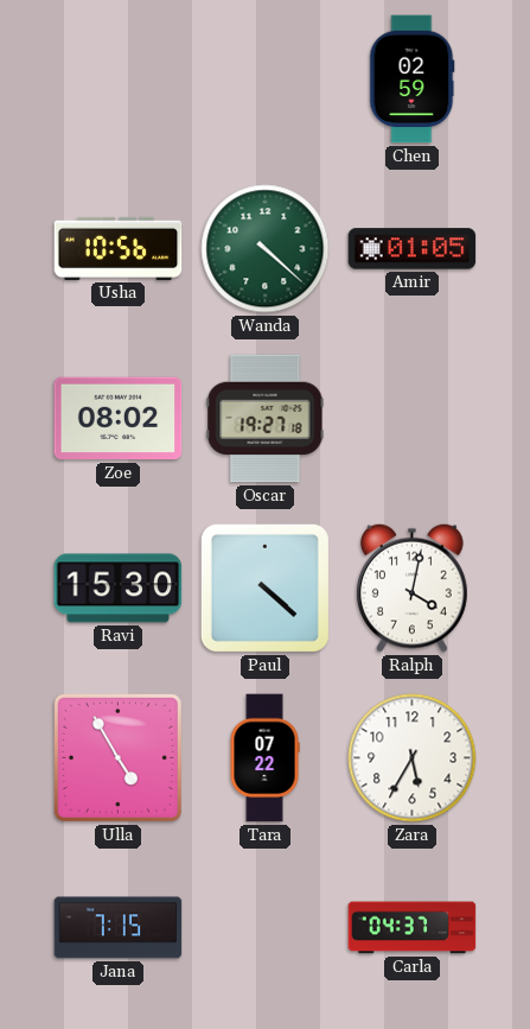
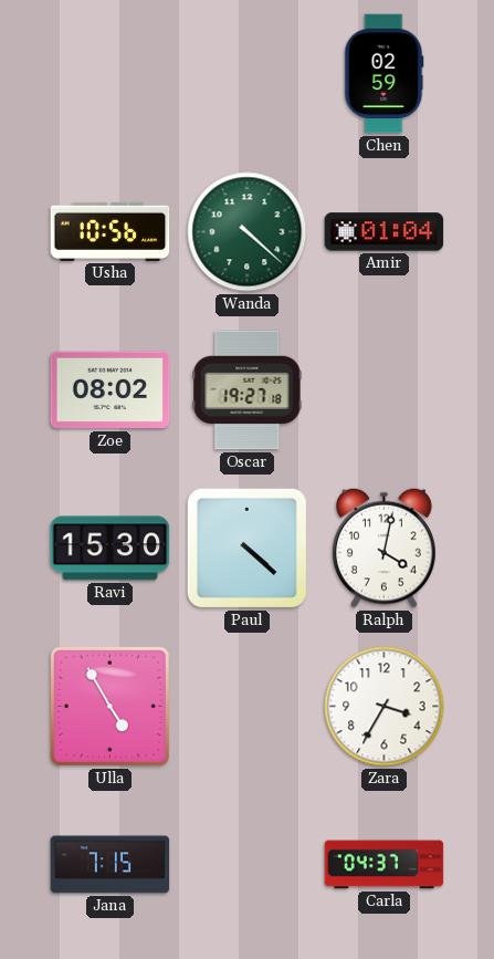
Amir: 01:05 -> 01:04 (385, 232)
Tara: 07:22 -> none (264, 758)
Zara: 5:35 -> 3:35 (385, 707)
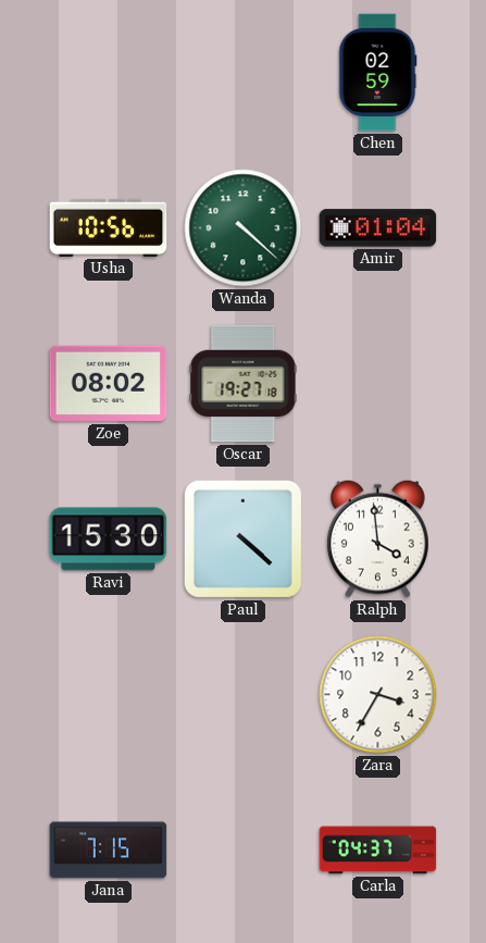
Ralph: 4:02 -> 3:59 (377, 538)
Ulla: 4:55 -> none (109, 706)
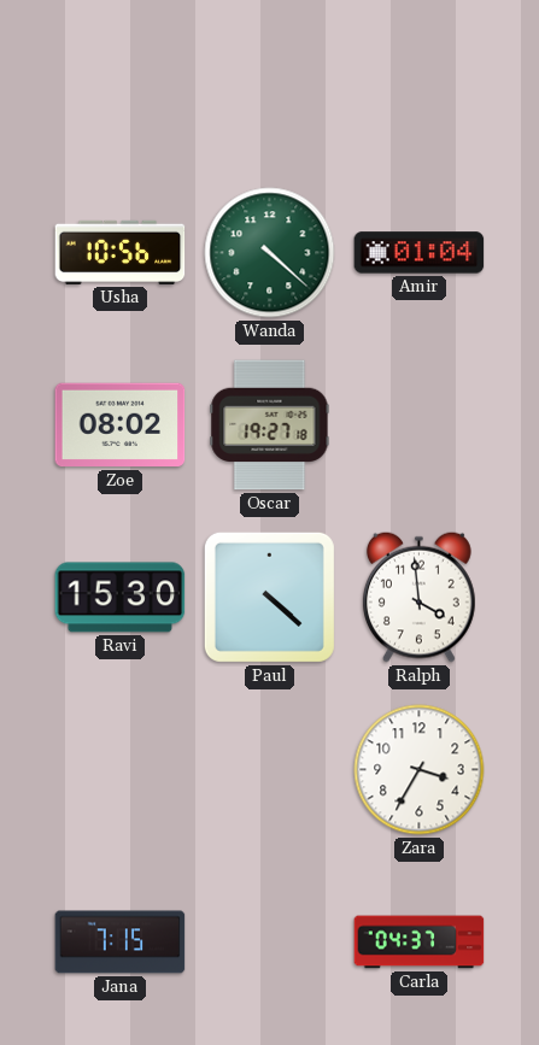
Chen: 02:59 -> none (378, 73)
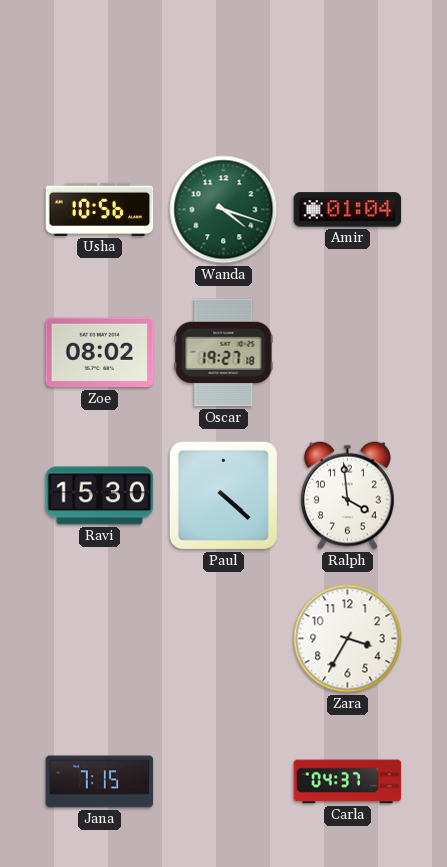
Wanda: 4:22 -> 4:18 (224, 210)
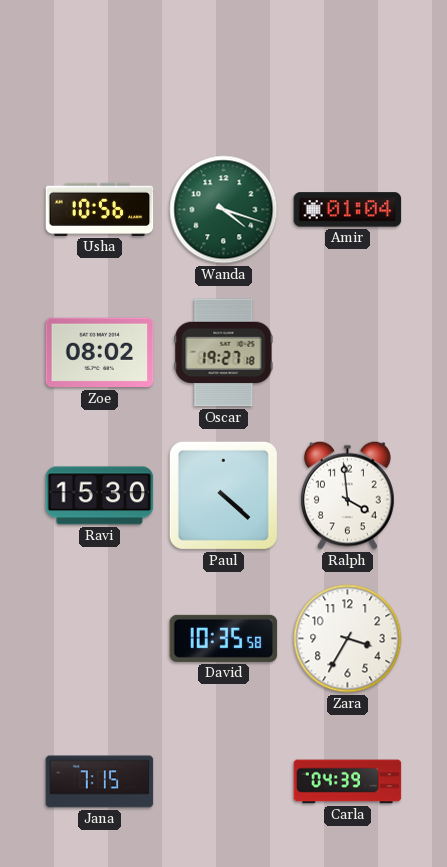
David: none -> 10:35 (224, 638)
Carla: 04:37 -> 04:39 (348, 782)
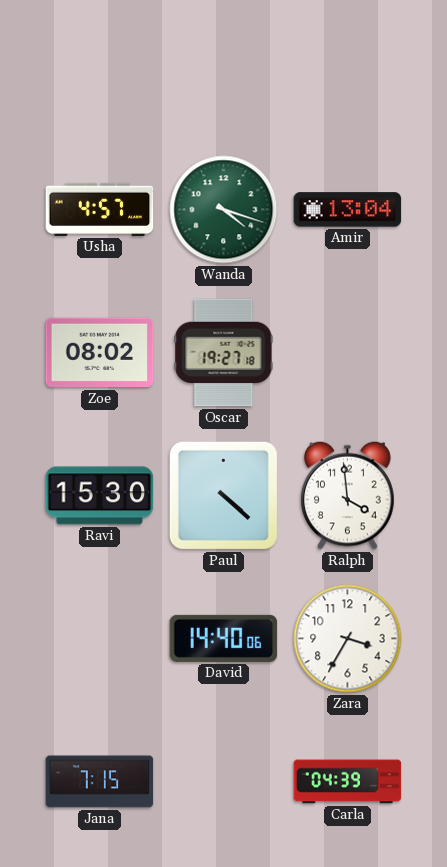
Usha: 10:56 -> 4:57 (100, 209)
Amir: 01:04 -> 13:04 (348, 210)
David: 10:35 -> 14:40 (224, 638)
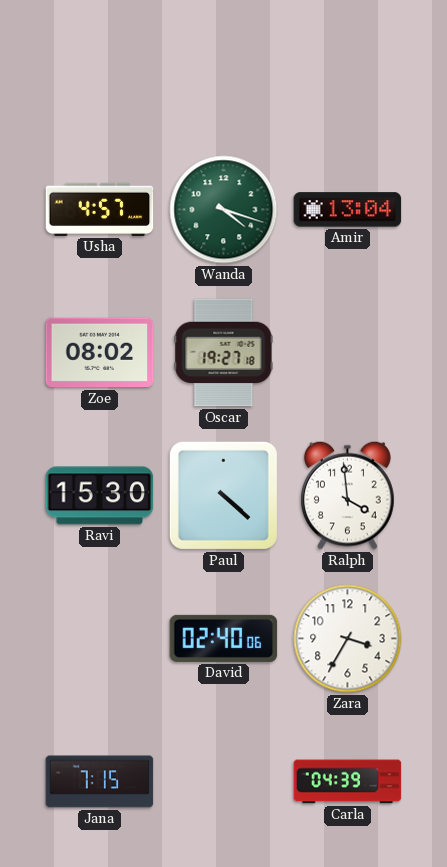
David: 14:40 -> 02:40 (224, 638)
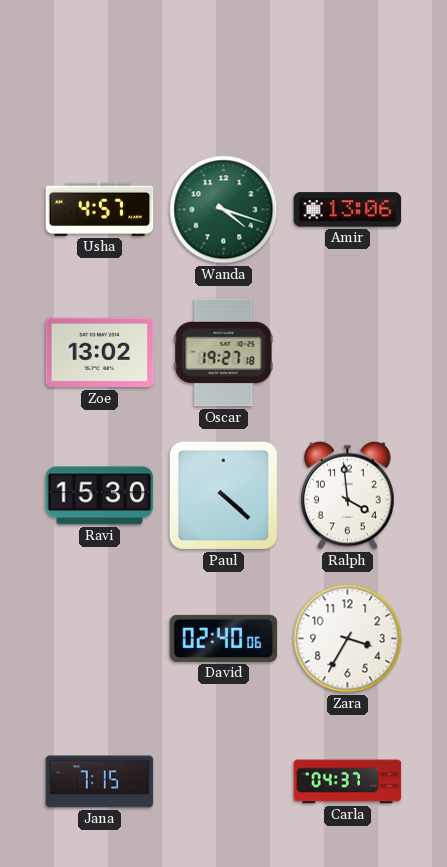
Amir: 13:04 -> 13:06 (348, 210)
Zoe: 08:02 -> 13:02 (100, 353)
Carla: 04:39 -> 04:37 (348, 782)
